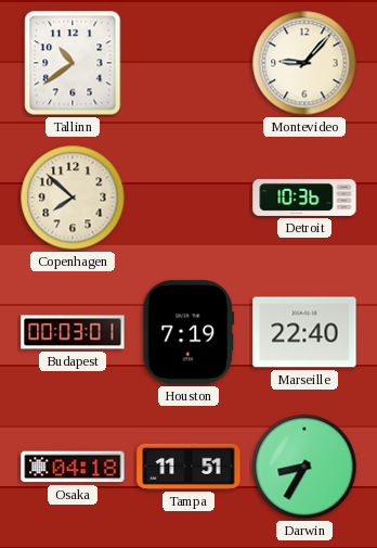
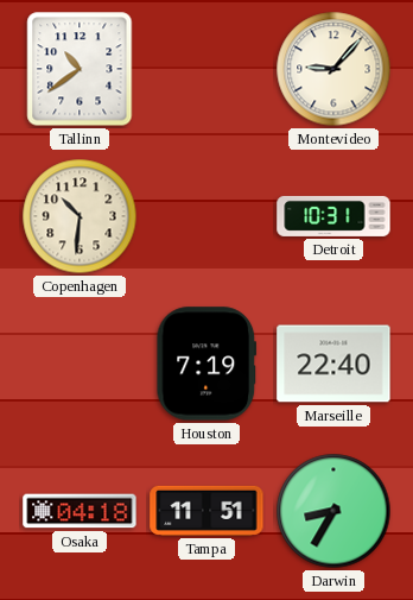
Copenhagen: 7:52 -> 10:31 (80, 216)
Detroit: 10:36 -> 10:31 (333, 216)
Budapest: 00:03 -> none (73, 332)
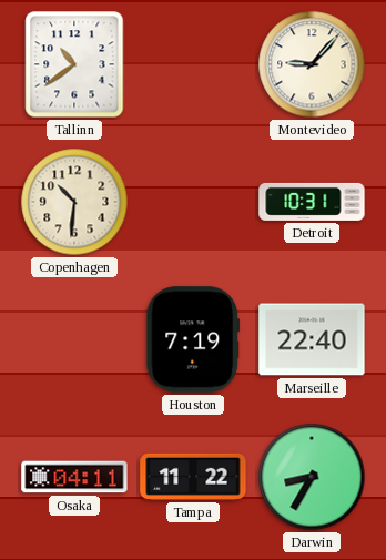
Osaka: 04:18 -> 04:11 (74, 477)
Tampa: 11:51 -> 11:22 (193, 477)
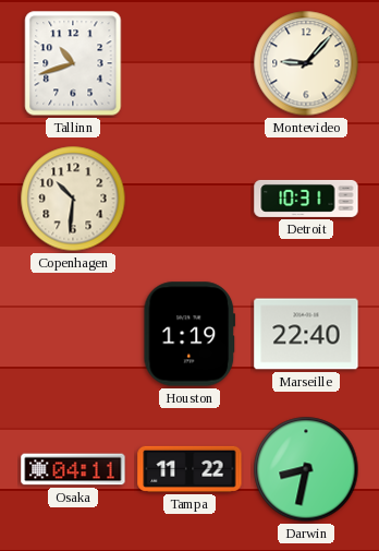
Tallinn: 10:39 -> 10:42 (73, 63)
Houston: 7:19 -> 1:19 (189, 334)
Darwin: 8:35 -> 8:32 (306, 469)
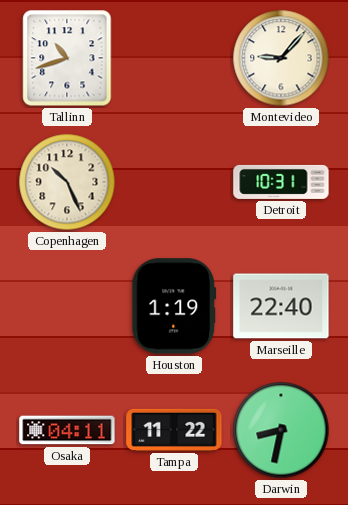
Copenhagen: 10:31 -> 10:26 (67, 182)
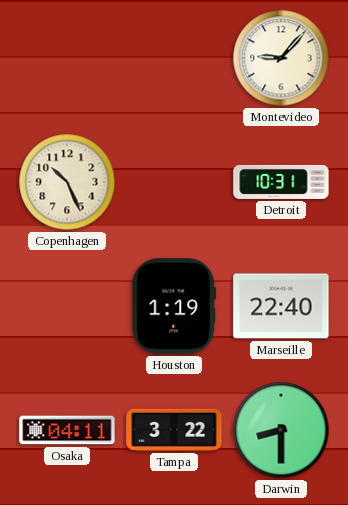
Tallinn: 10:42 -> none (67, 58)
Tampa: 11:22 -> 3:22 (174, 430)
Darwin: 8:32 -> 8:30 (281, 430)
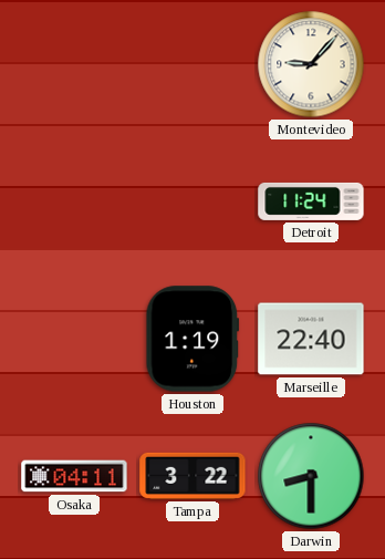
Copenhagen: 10:26 -> none (67, 182)
Detroit: 10:31 -> 11:24 (311, 201)
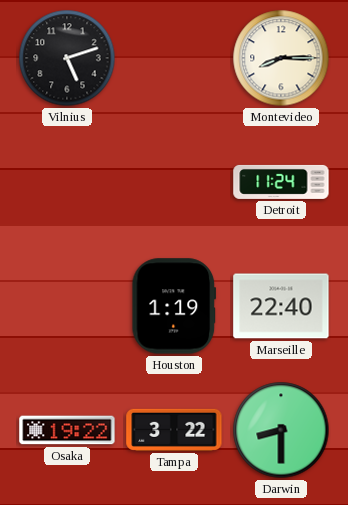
Vilnius: none -> 5:12 (67, 58)
Montevideo: 9:07 -> 8:15 (281, 58)
Osaka: 04:11 -> 19:22 (67, 430)
